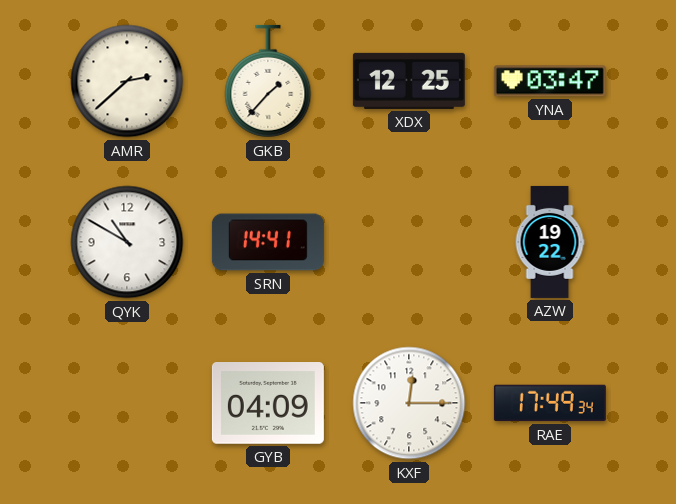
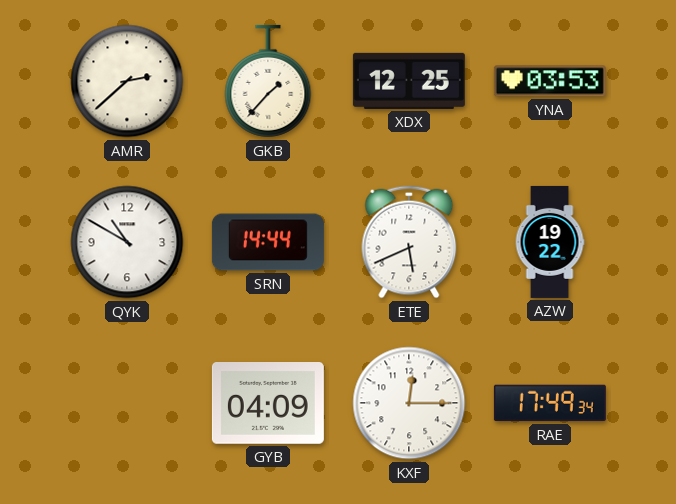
YNA: 03:47 -> 03:53 (550, 81)
SRN: 14:41 -> 14:44 (268, 242)
ETE: none -> 5:41 (409, 242)
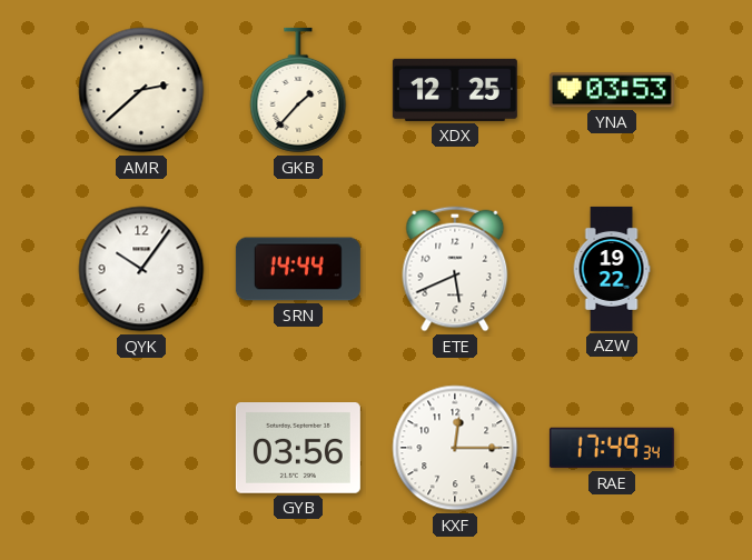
QYK: 10:50 -> 10:06 (141, 269)
GYB: 04:09 -> 03:56 (298, 449)
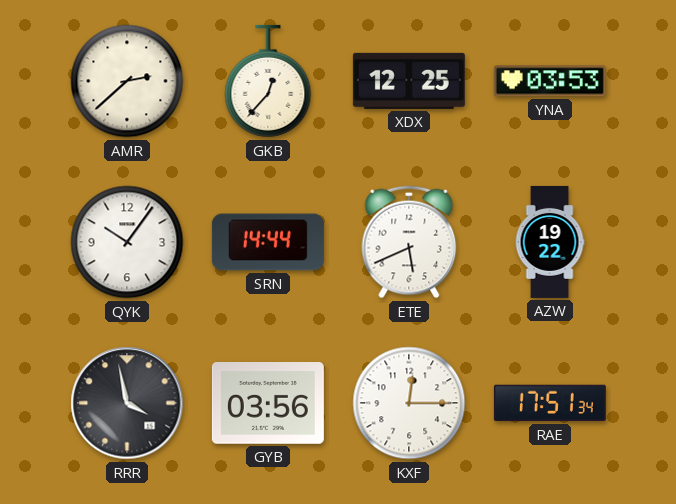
GKB: 1:37 -> 12:37 (268, 81)
RRR: none -> 3:58 (127, 403)
RAE: 17:49 -> 17:51 (550, 403)
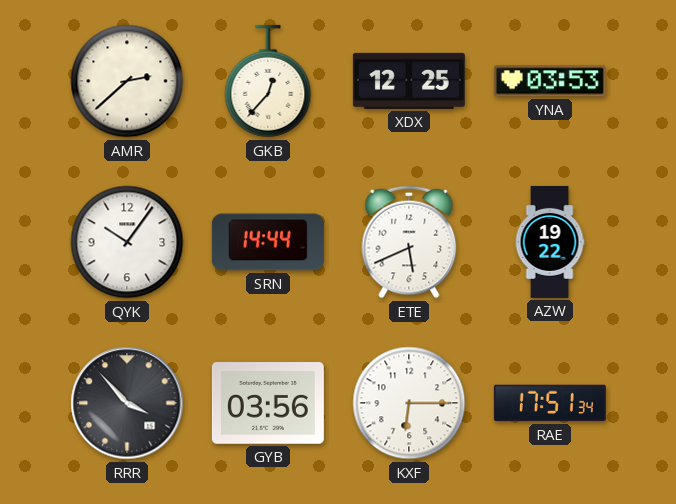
RRR: 3:58 -> 3:53 (127, 403)
KXF: 12:15 -> 6:15 (409, 403)
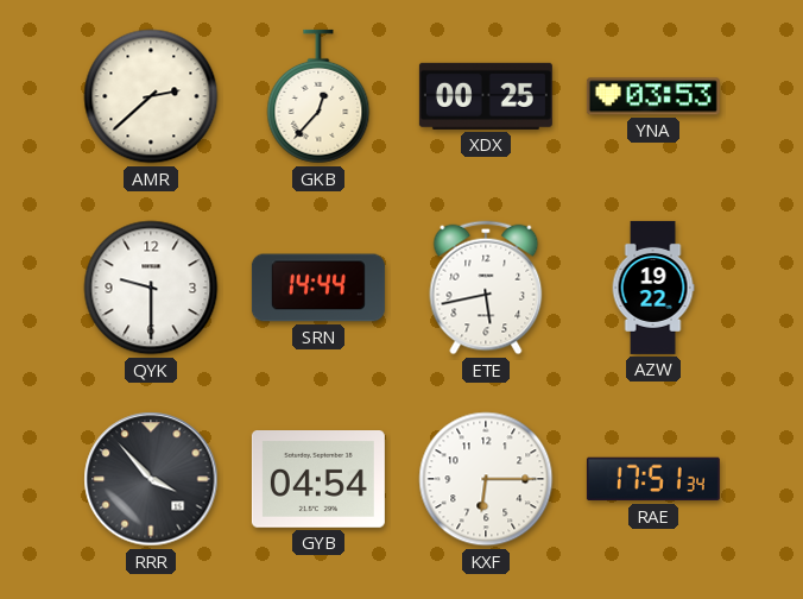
XDX: 12:25 -> 00:25 (486, 96)
QYK: 10:06 -> 9:30 (151, 288)
ETE: 5:41 -> 5:43 (486, 288)
GYB: 03:56 -> 04:54 (318, 480)
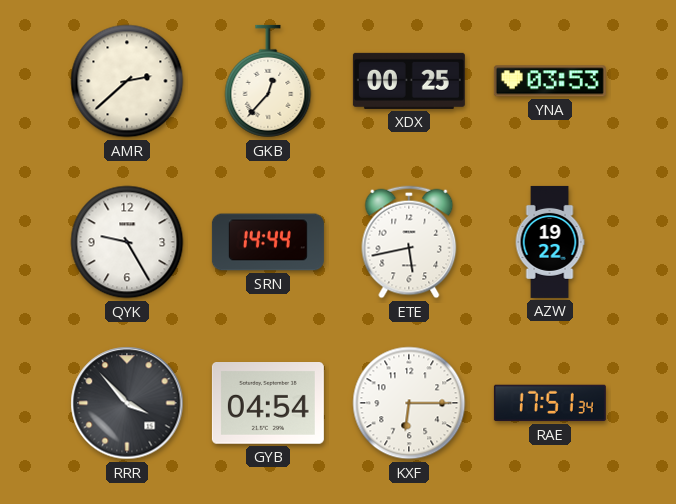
QYK: 9:30 -> 9:25 (127, 242)
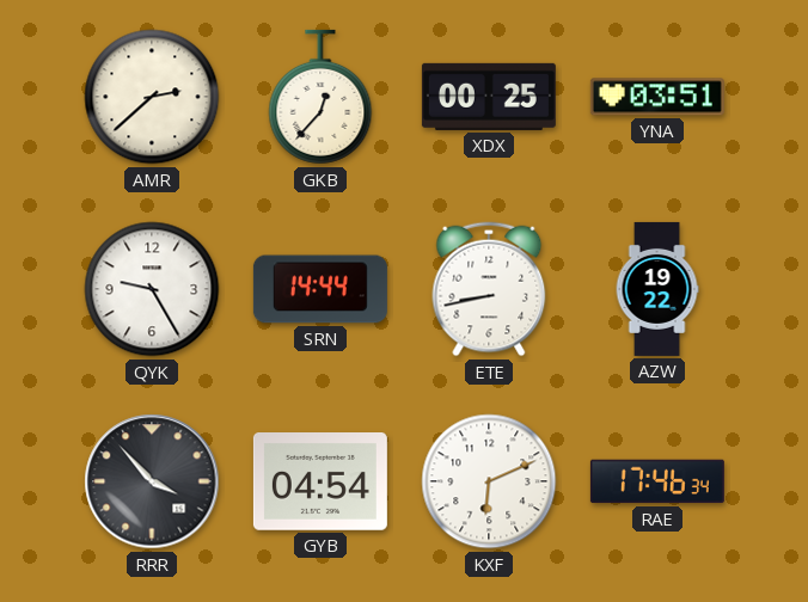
YNA: 03:53 -> 03:51 (657, 97)
ETE: 5:43 -> 8:43 (489, 289)
KXF: 6:15 -> 6:11 (489, 481)
RAE: 17:51 -> 17:46 (657, 481)
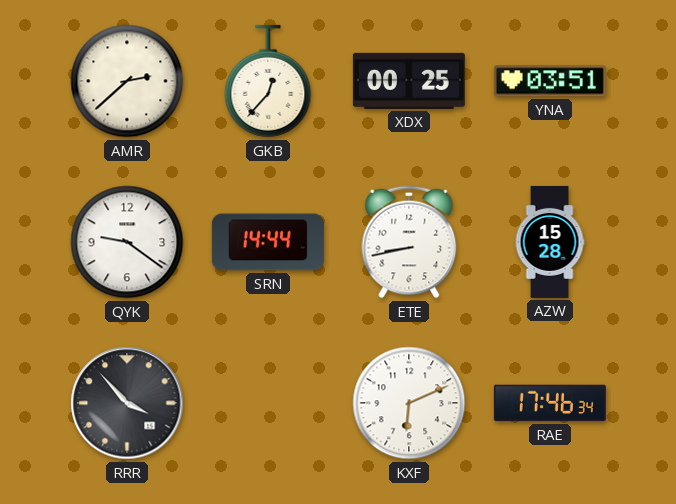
QYK: 9:25 -> 9:21 (127, 242)
AZW: 19:22 -> 15:28 (550, 242)
GYB: 04:54 -> none (320, 483)
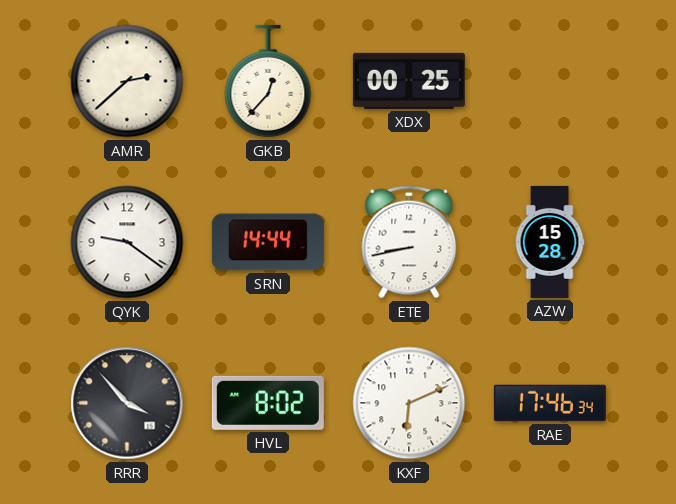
YNA: 03:51 -> none (550, 81)
HVL: none -> 8:02 (268, 403)
